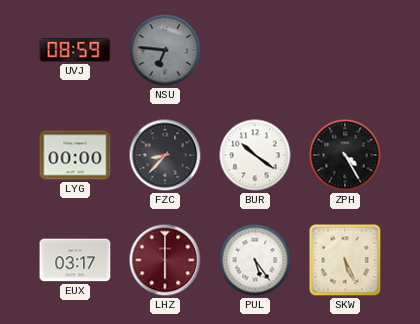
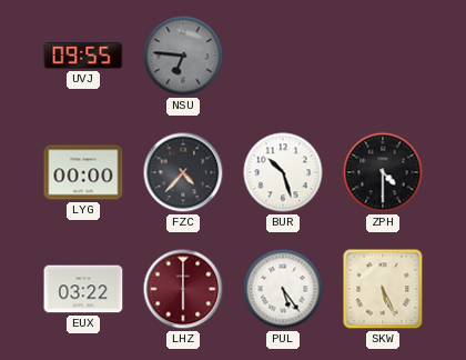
UVJ: 08:59 -> 09:55 (83, 56)
FZC: 8:37 -> 4:37 (183, 172)
BUR: 10:21 -> 10:27 (283, 172)
ZPH: 4:25 -> 4:30 (383, 172)
EUX: 03:17 -> 03:22 (83, 289)
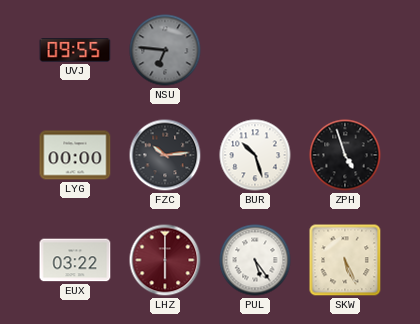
FZC: 4:37 -> 10:14 (165, 155)
ZPH: 4:30 -> 4:57 (345, 155)
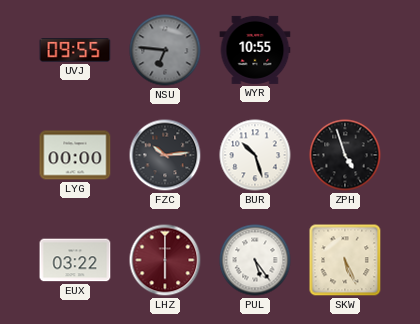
WYR: none -> 10:55 (255, 50)
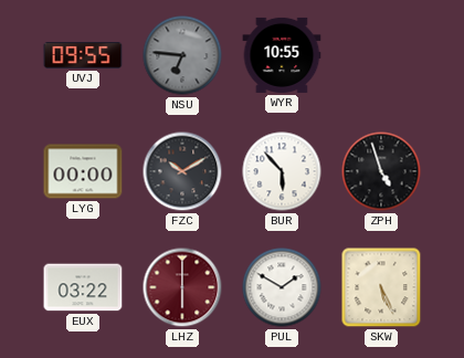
FZC: 10:14 -> 10:10 (182, 171)
BUR: 10:27 -> 5:53 (282, 171)
PUL: 5:24 -> 1:50 (282, 287)
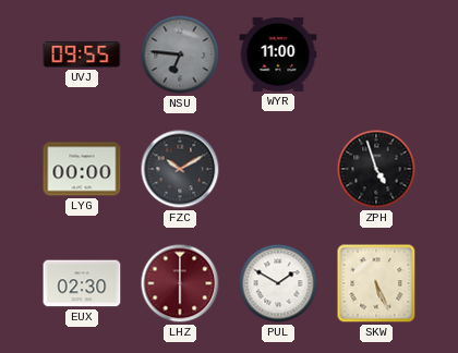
WYR: 10:55 -> 11:00 (278, 54)
BUR: 5:53 -> none (282, 171)
EUX: 03:22 -> 02:30 (82, 283)
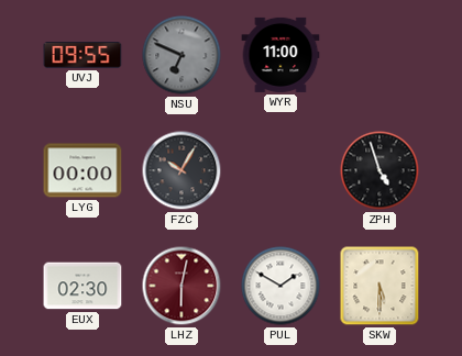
NSU: 6:46 -> 6:49 (182, 55)
FZC: 10:10 -> 10:05 (182, 170)
LHZ: 6:00 -> 6:02 (182, 286)
SKW: 5:26 -> 5:30 (380, 286)
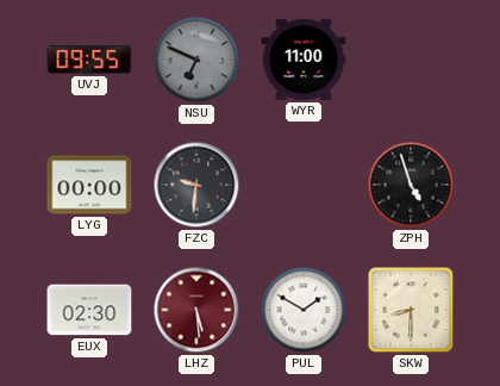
FZC: 10:05 -> 9:31 (196, 185)
LHZ: 6:02 -> 5:29 (196, 310)
SKW: 5:30 -> 8:30 (411, 310)
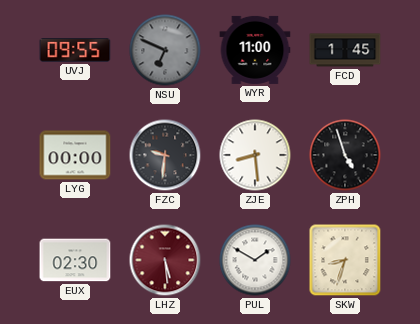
FCD: none -> 1:45 (345, 50)
ZJE: none -> 8:29 (255, 155)
SKW: 8:30 -> 8:33 (345, 260)
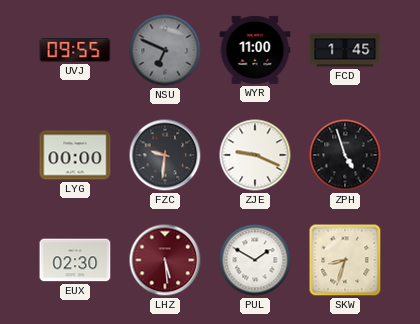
ZJE: 8:29 -> 9:19 (255, 155)
